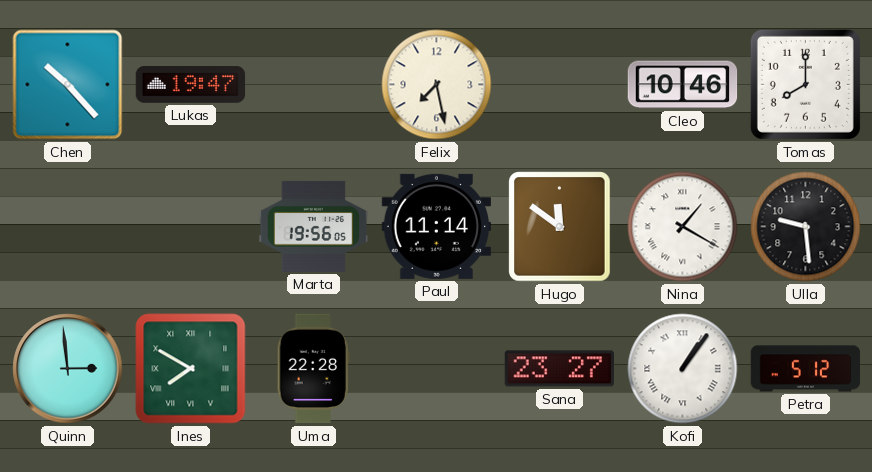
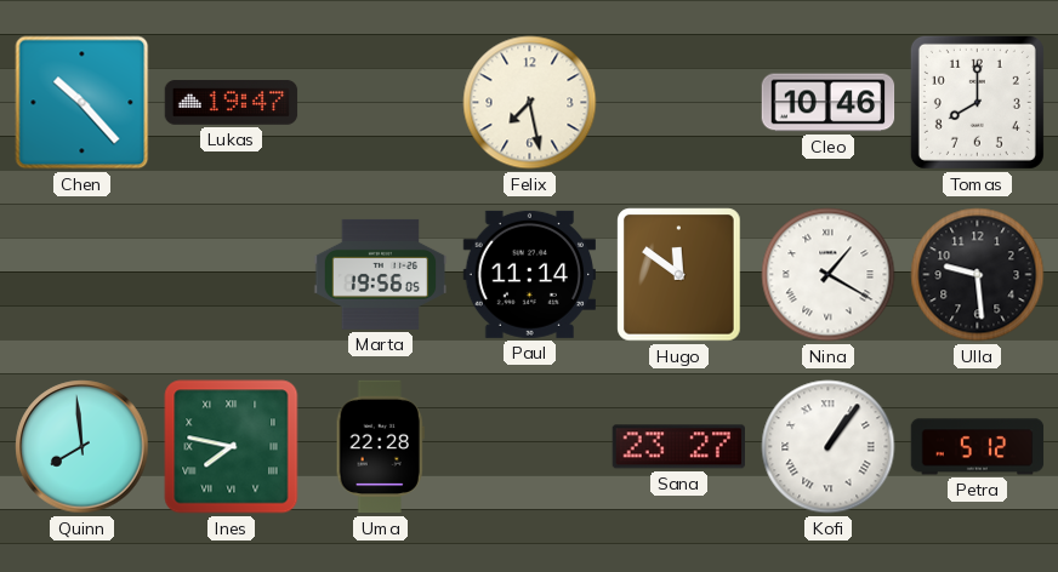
Quinn: 2:59 -> 7:59 (83, 447)
Ines: 7:50 -> 7:47 (232, 447)
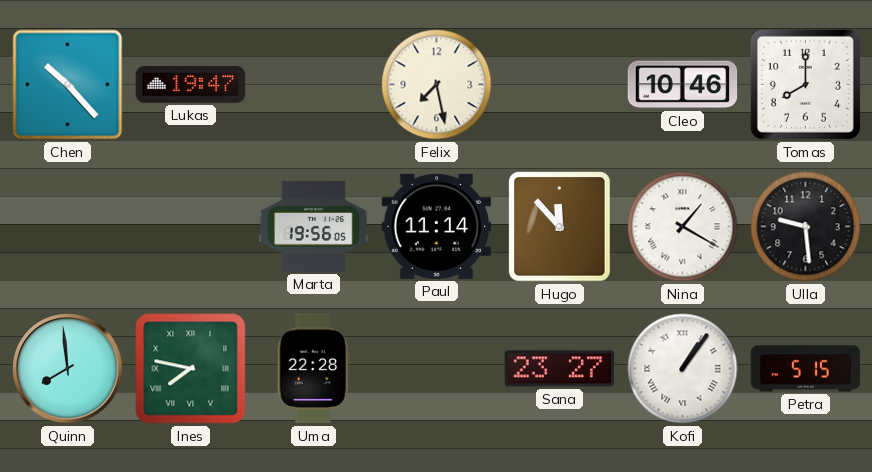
Hugo: 11:51 -> 11:53 (560, 227)
Petra: 5:12 -> 5:15 (806, 369)
